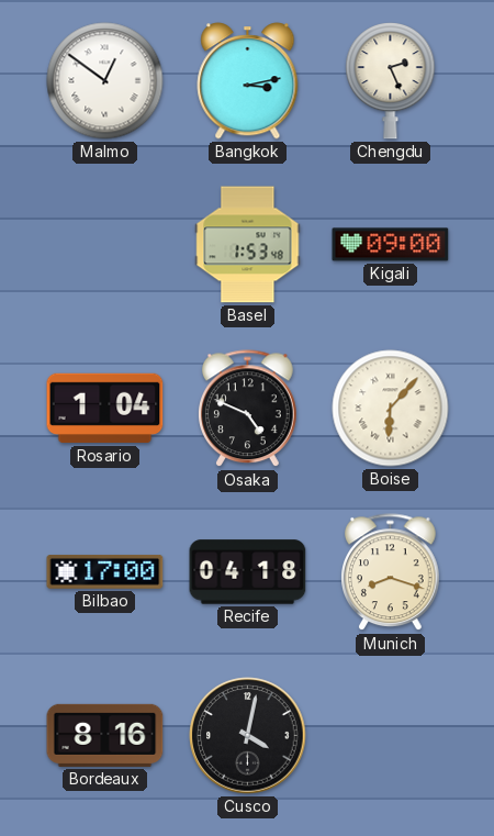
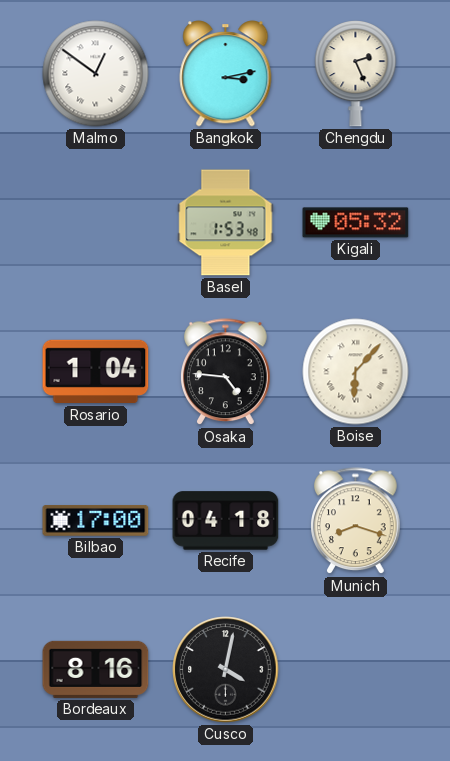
Kigali: 09:00 -> 05:32 (356, 223)
Osaka: 4:49 -> 4:46 (226, 372)
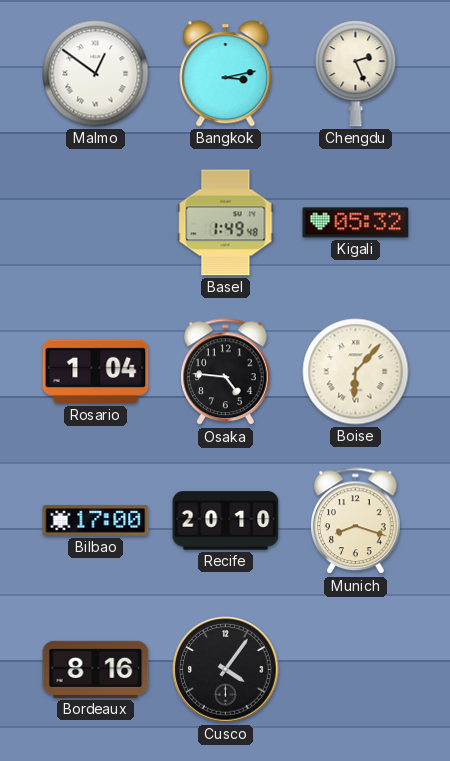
Basel: 1:53 -> 1:49 (226, 223)
Recife: 04:18 -> 20:10 (226, 521)
Cusco: 4:02 -> 4:06 (226, 670)
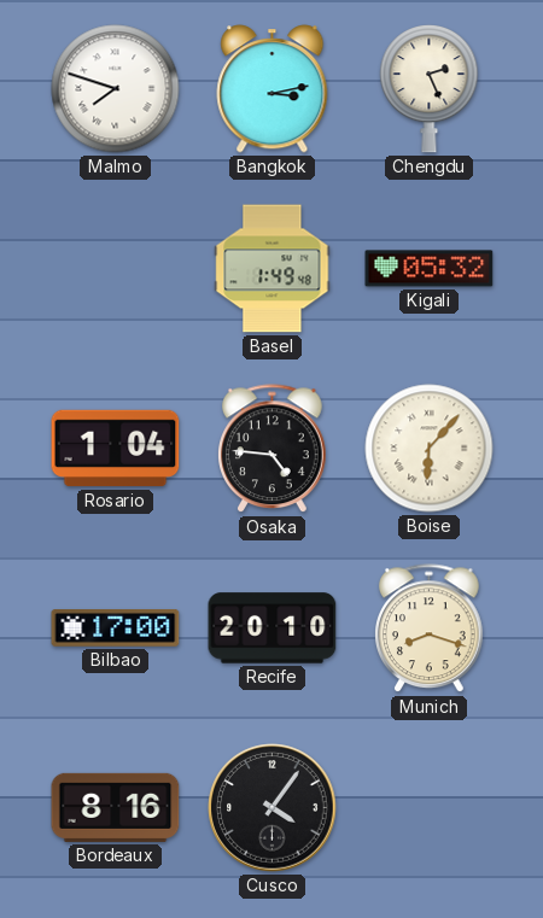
Malmo: 12:51 -> 7:48 (116, 89)
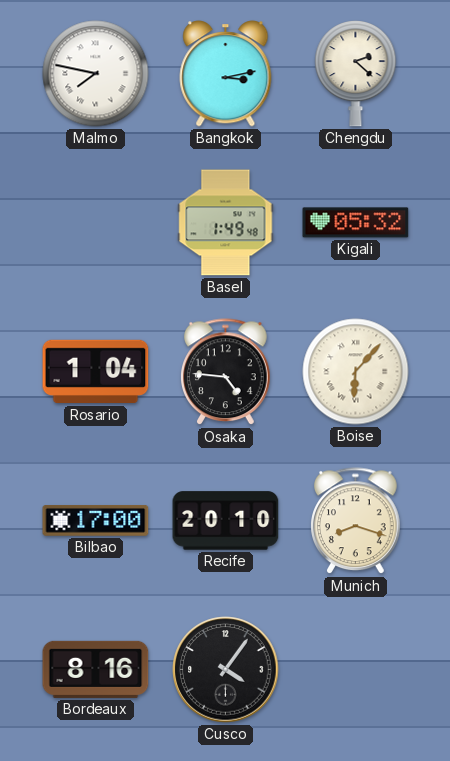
Malmo: 7:48 -> 7:47 (96, 74)
Chengdu: 2:26 -> 2:22 (356, 74)
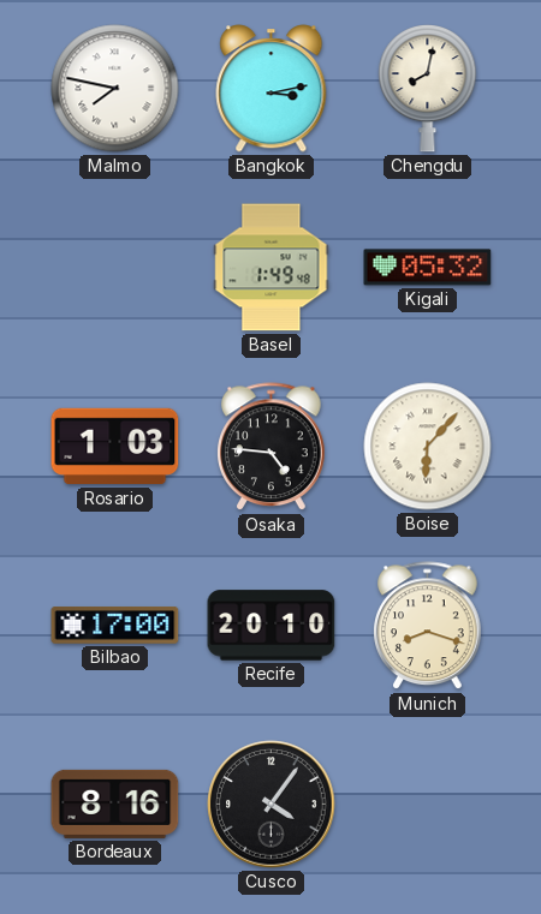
Chengdu: 2:22 -> 8:02 (428, 89)
Rosario: 1:04 -> 1:03 (115, 447)
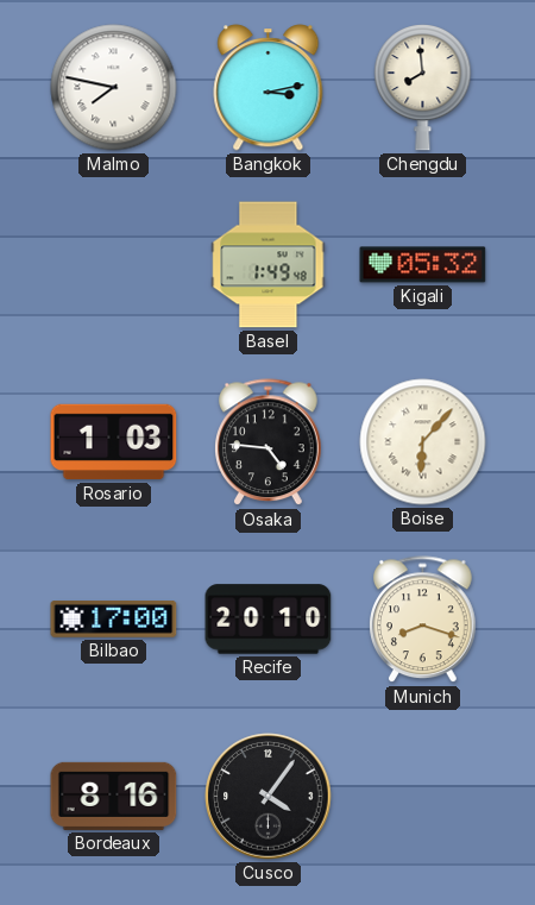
Chengdu: 8:02 -> 7:59 (423, 88)
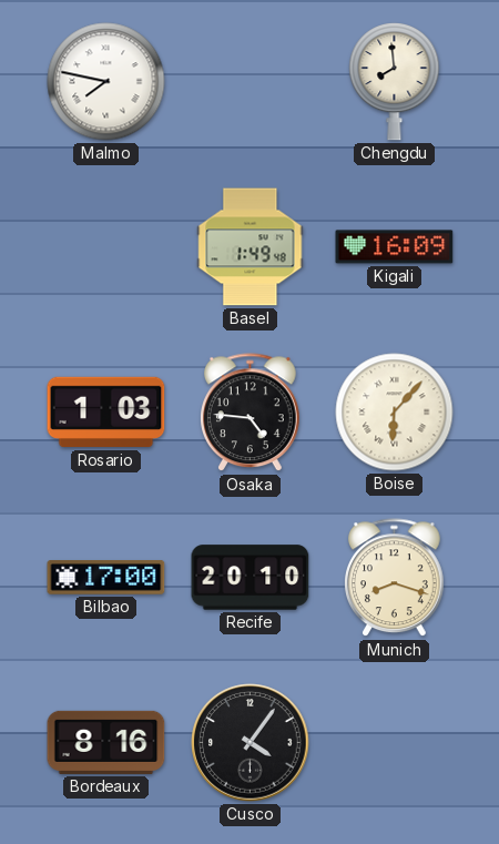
Bangkok: 3:13 -> none (269, 88)
Kigali: 05:32 -> 16:09 (395, 247)
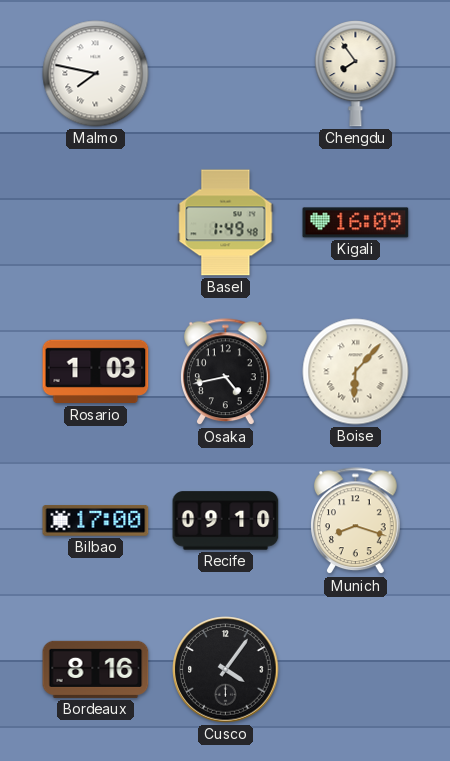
Chengdu: 7:59 -> 7:54 (356, 74)
Osaka: 4:46 -> 4:43 (226, 372)
Recife: 20:10 -> 09:10 (226, 521)
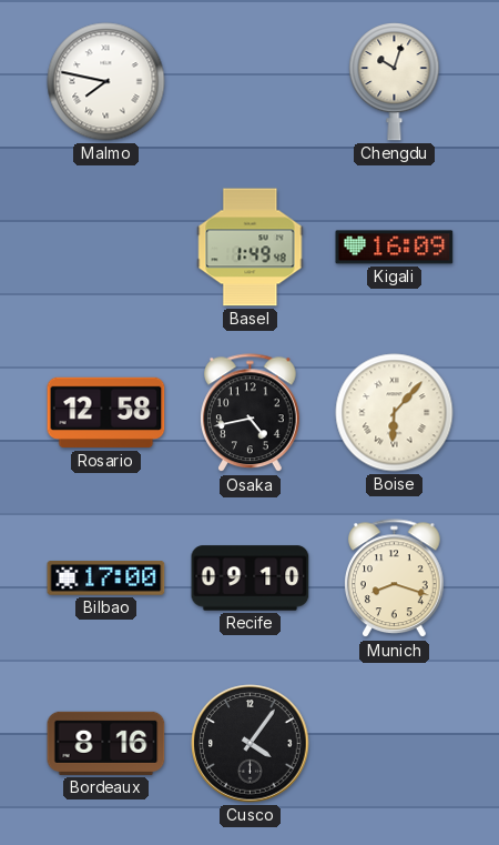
Chengdu: 7:54 -> 10:03 (395, 82)
Rosario: 1:03 -> 12:58 (106, 413)
